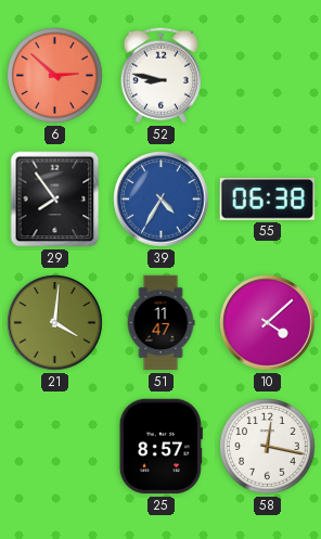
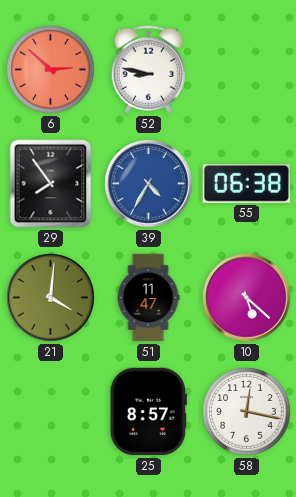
10: 4:08 -> 5:22 (247, 298)
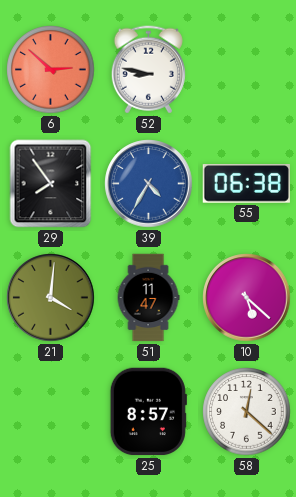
58: 12:17 -> 12:22 (247, 412)
